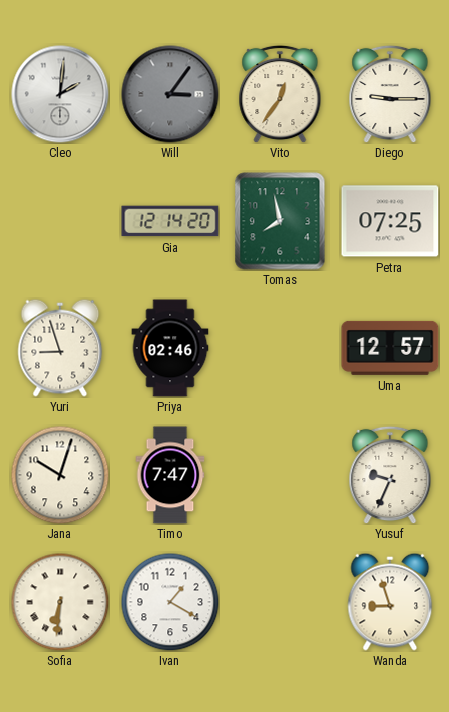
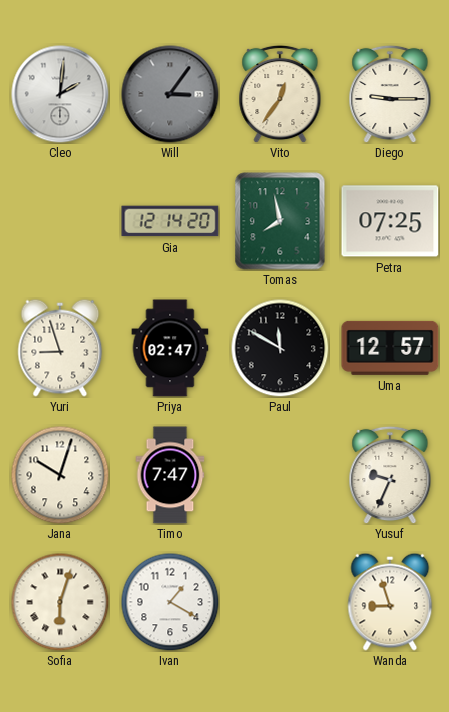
Priya: 02:46 -> 02:47 (170, 348)
Paul: none -> 11:50 (280, 348)
Sofia: 6:31 -> 6:03 (60, 602)
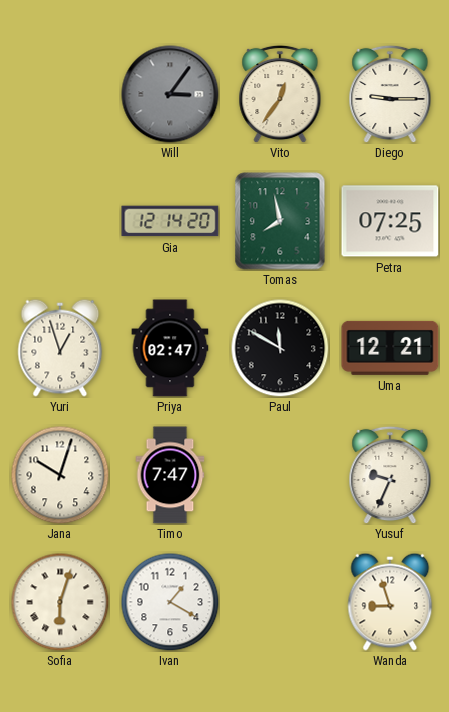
Cleo: 2:01 -> none (60, 94)
Yuri: 8:57 -> 12:57 (60, 348)
Uma: 12:57 -> 12:21 (390, 348)
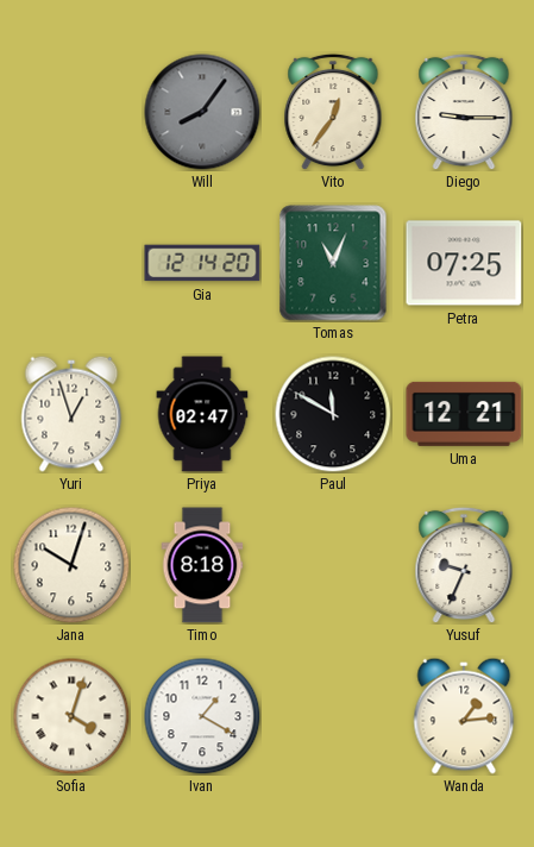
Will: 3:06 -> 8:06 (202, 112)
Tomas: 7:58 -> 11:04 (333, 263)
Timo: 7:47 -> 8:18 (202, 565)
Sofia: 6:03 -> 4:03 (71, 716)
Wanda: 8:57 -> 1:14 (464, 716)
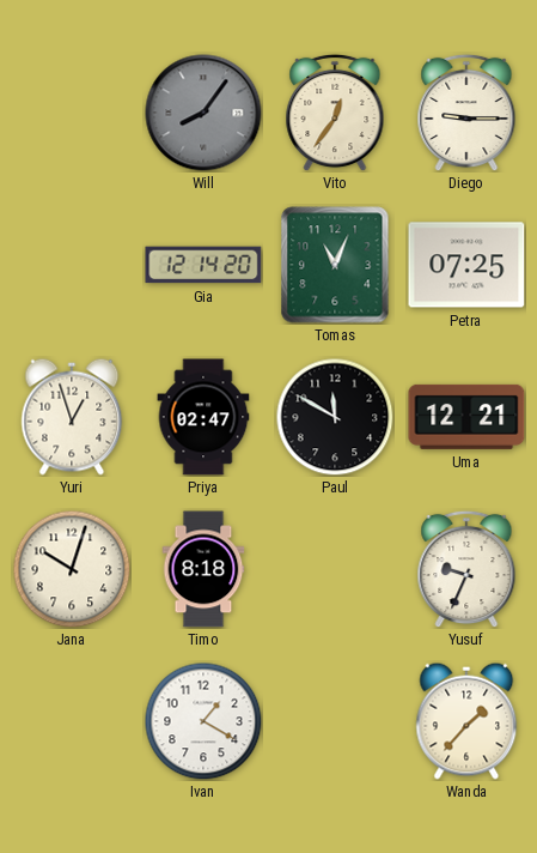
Sofia: 4:03 -> none (71, 716)
Wanda: 1:14 -> 1:37 (466, 721)
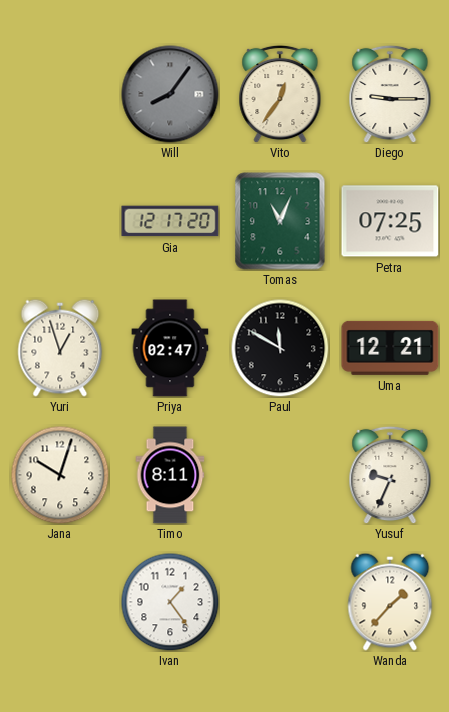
Gia: 12:14 -> 12:17 (170, 221)
Timo: 8:18 -> 8:11 (170, 475)
Ivan: 1:20 -> 1:24 (170, 602)
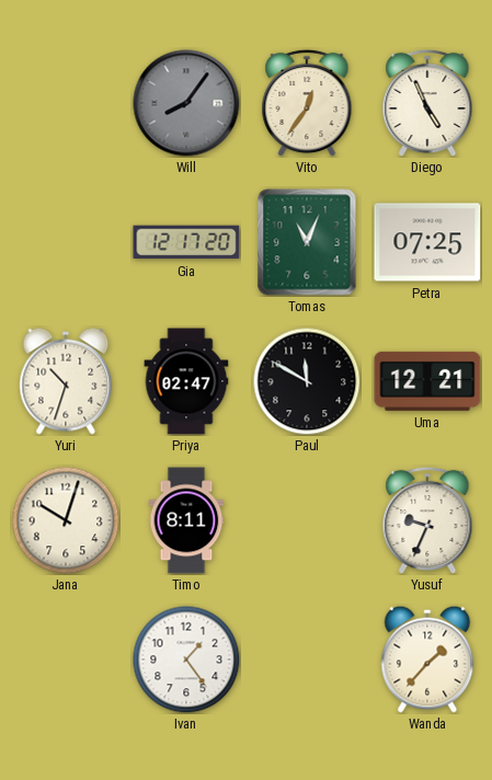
Diego: 9:15 -> 4:56 (427, 103)
Yuri: 12:57 -> 10:33 (66, 381)
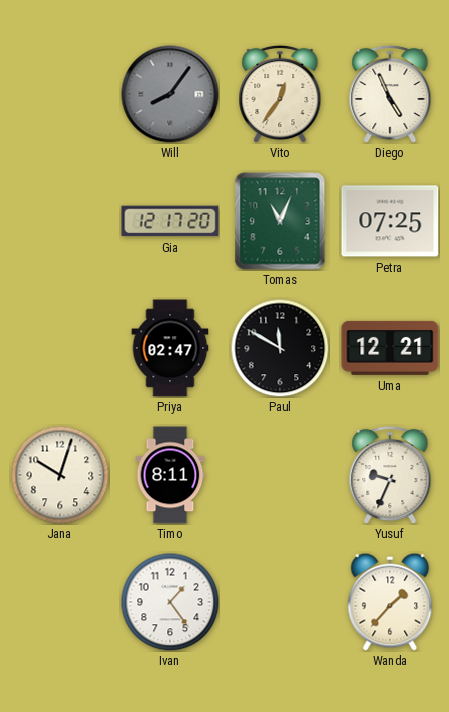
Yuri: 10:33 -> none (66, 381)
